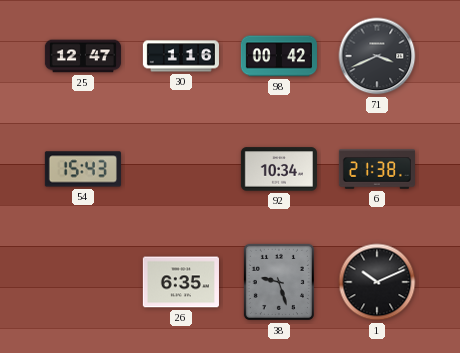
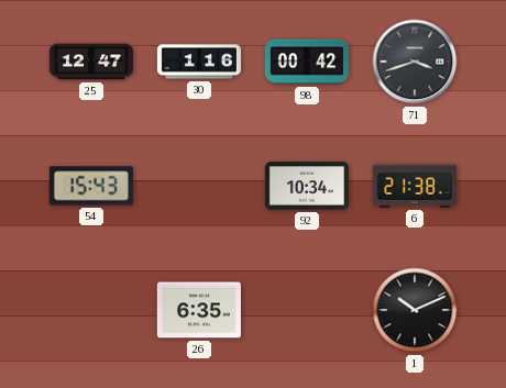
71: 3:41 -> 3:42 (415, 62)
38: 9:27 -> none (279, 282)
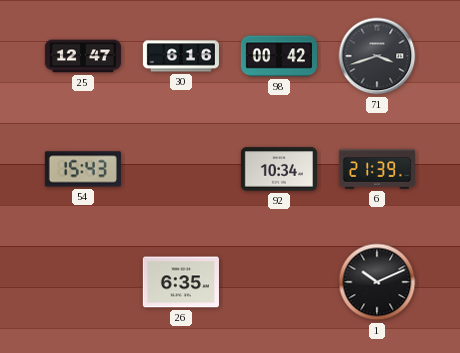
30: 1:16 -> 6:16 (181, 56)
6: 21:38 -> 21:39 (377, 169)
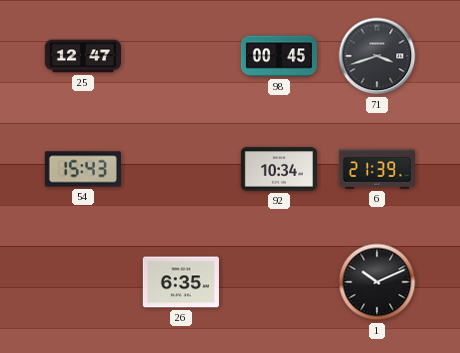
30: 6:16 -> none (181, 56)
98: 00:42 -> 00:45 (279, 56)
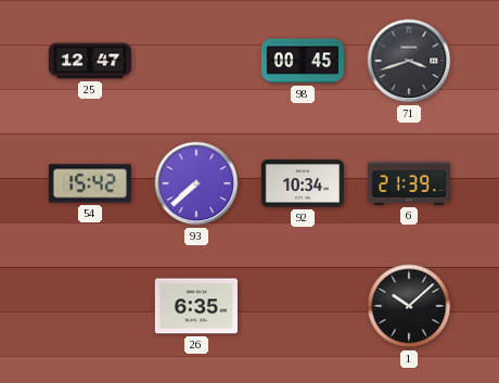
54: 15:43 -> 15:42 (90, 183)
93: none -> 7:38 (196, 183)
1: 10:11 -> 10:08 (409, 306)
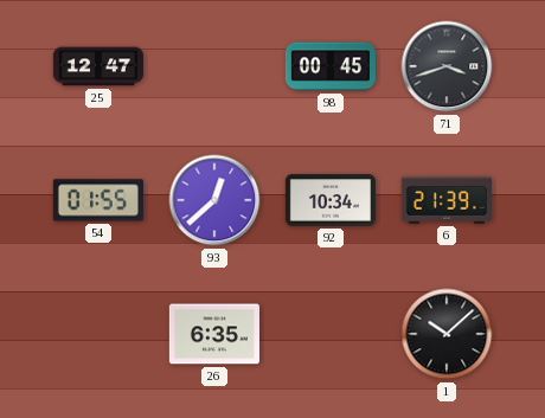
54: 15:42 -> 01:55 (98, 200)
93: 7:38 -> 12:38 (214, 200)
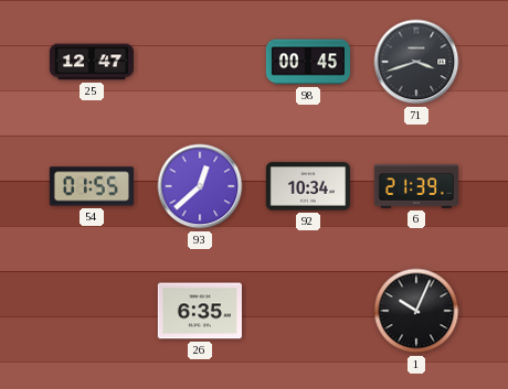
1: 10:08 -> 10:04 (416, 311)
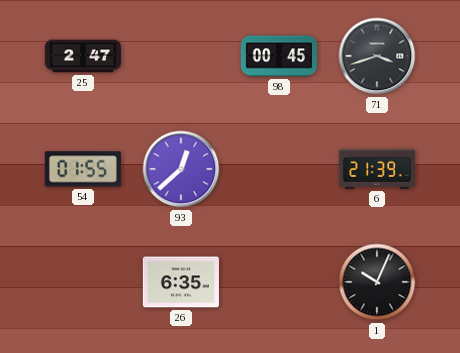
25: 12:47 -> 2:47 (82, 56)
92: 10:34 -> none (308, 186)
